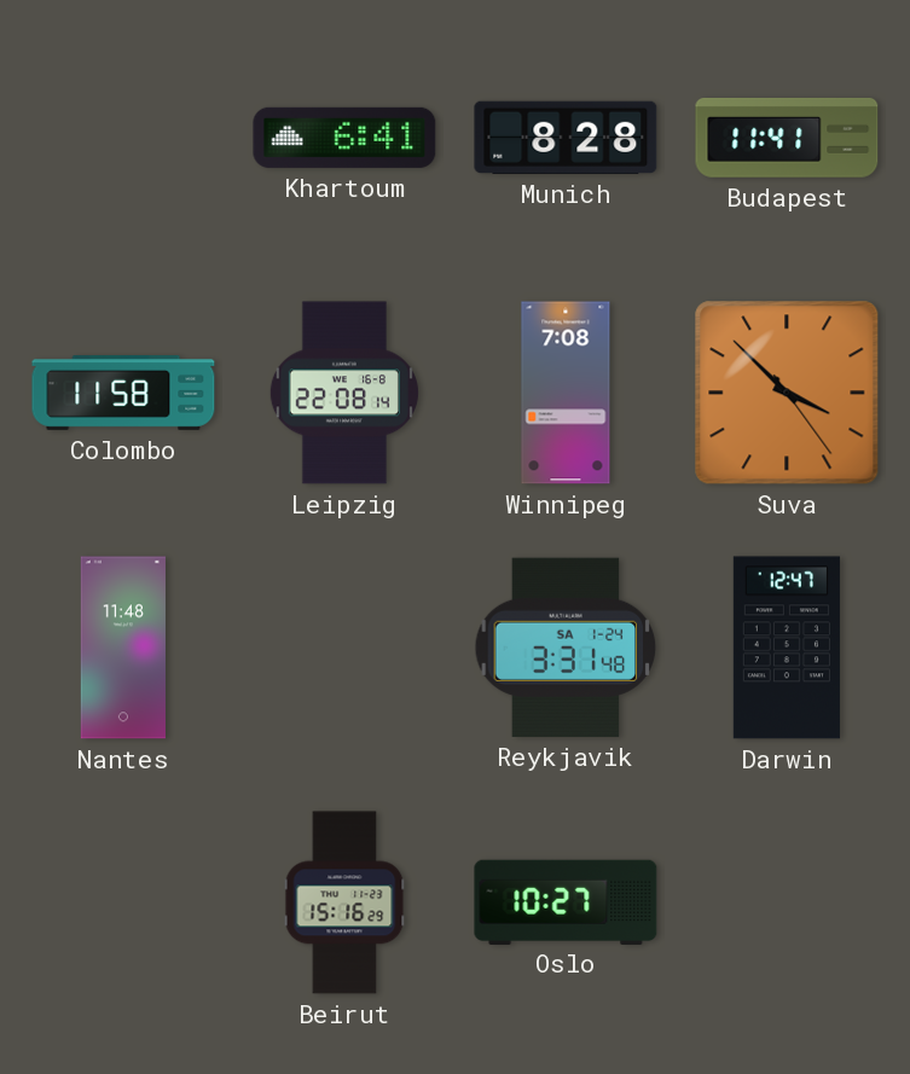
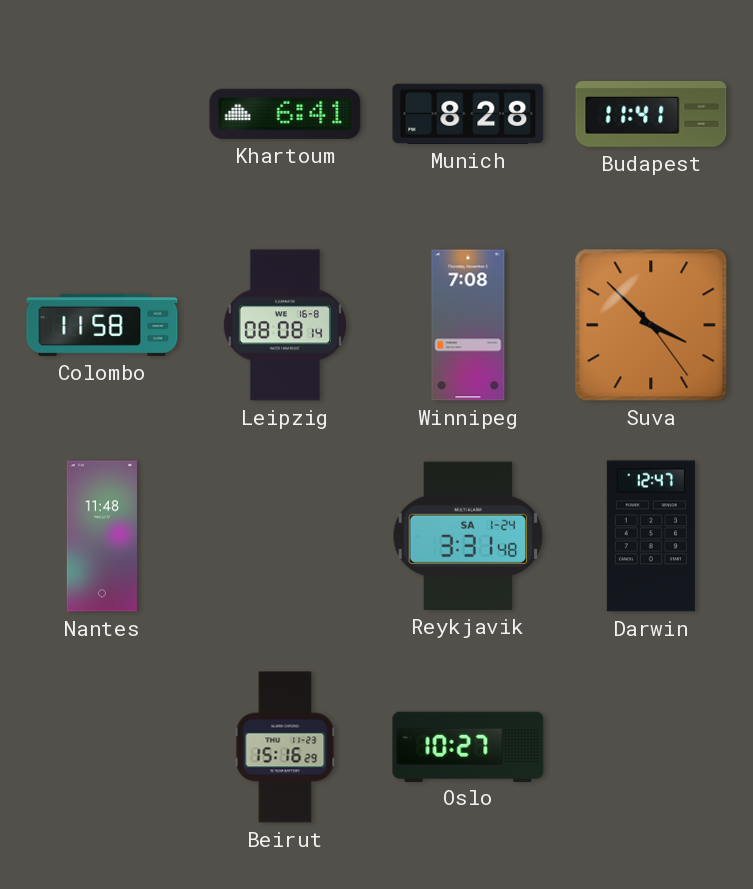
Leipzig: 22:08 -> 08:08 (285, 325)
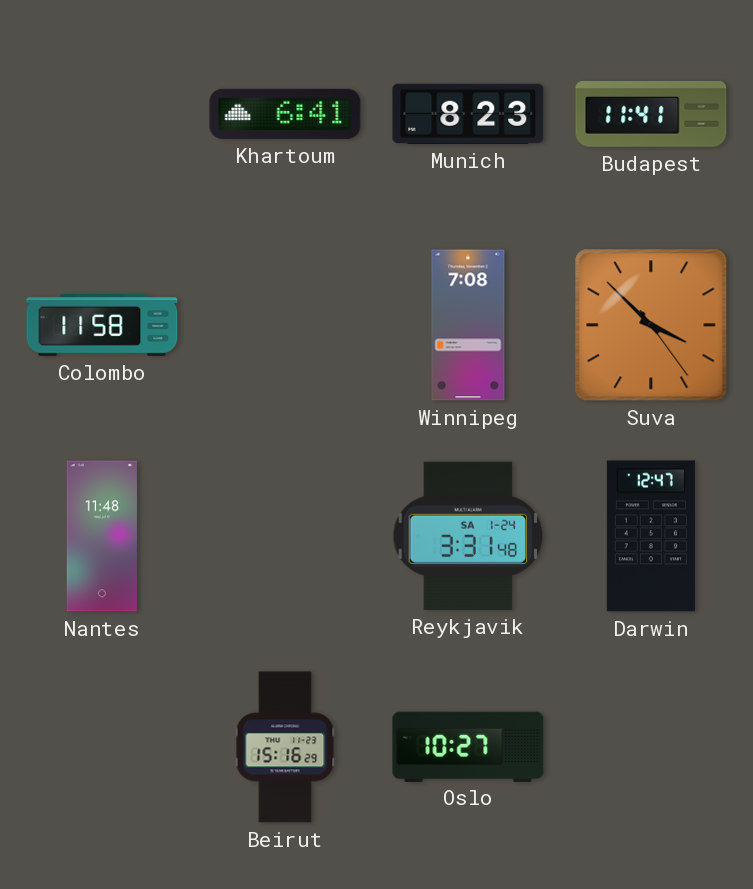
Munich: 8:28 -> 8:23 (468, 114)
Leipzig: 08:08 -> none (285, 325)
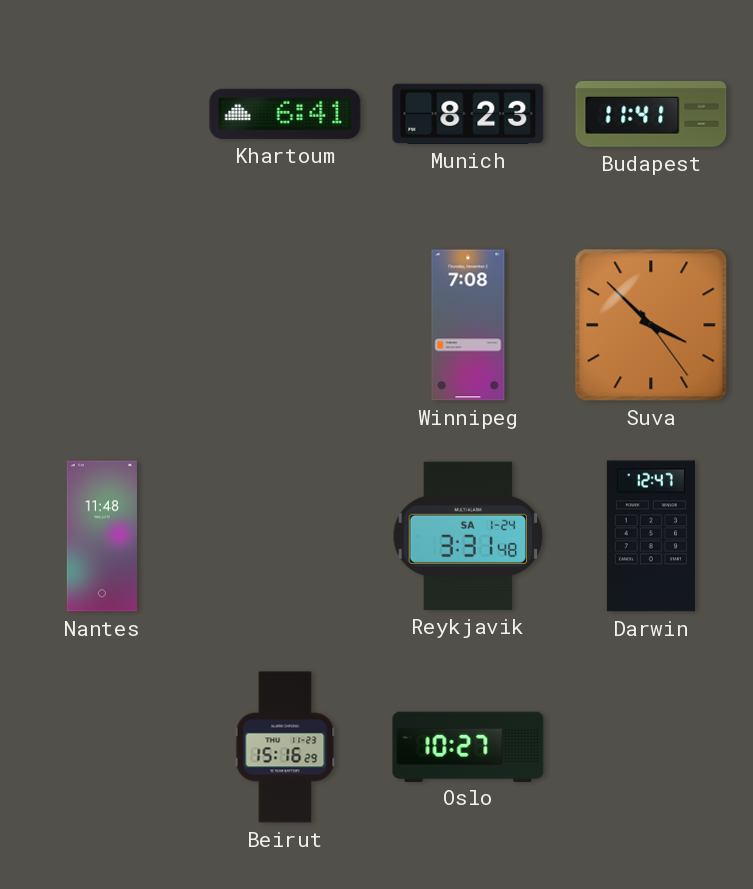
Colombo: 11:58 -> none (102, 326)
